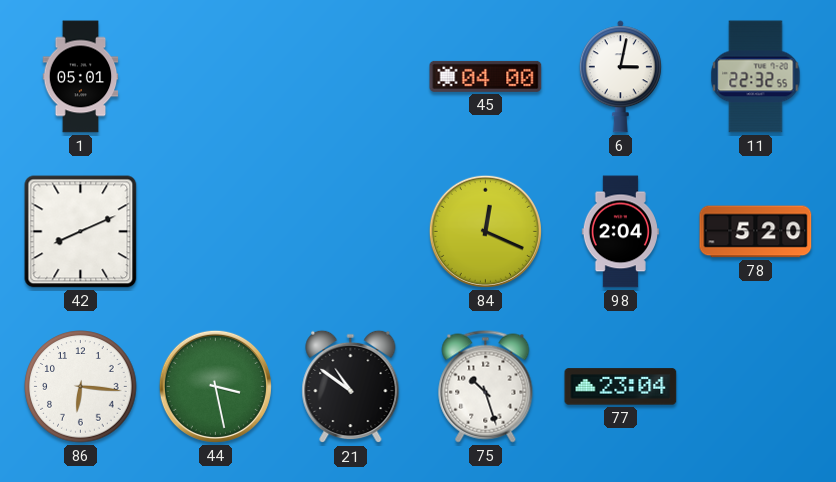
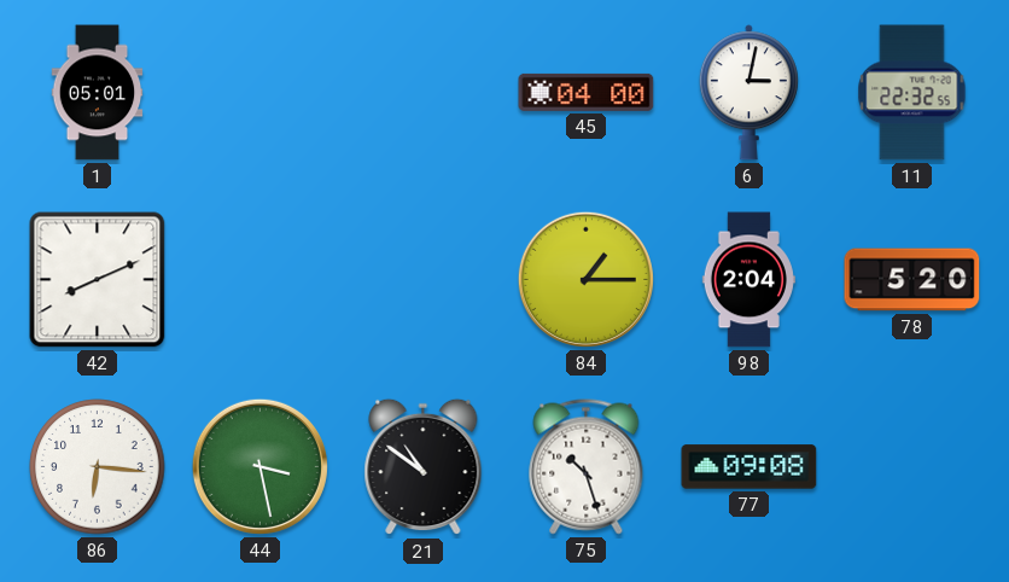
84: 12:19 -> 1:15 (585, 279)
77: 23:04 -> 09:08 (750, 467)
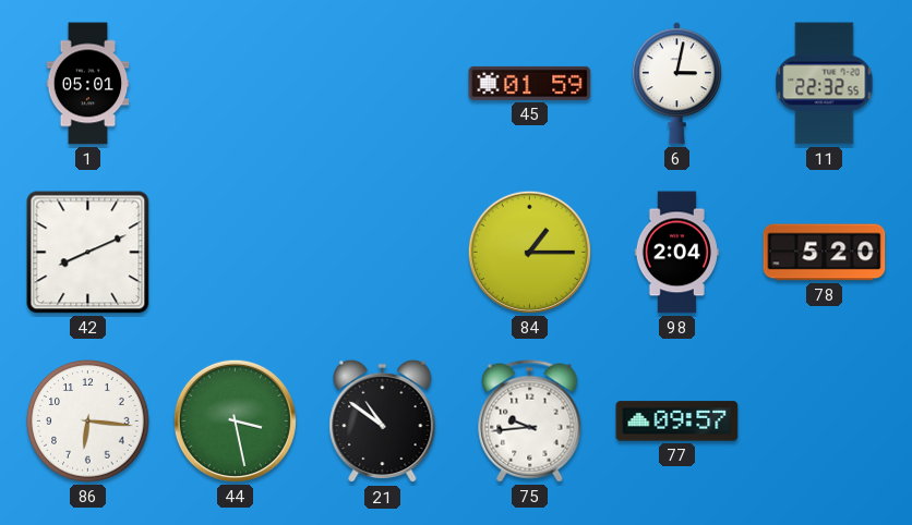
45: 04:00 -> 01:59 (530, 83)
75: 10:27 -> 9:44 (530, 422)
77: 09:08 -> 09:57 (677, 422)
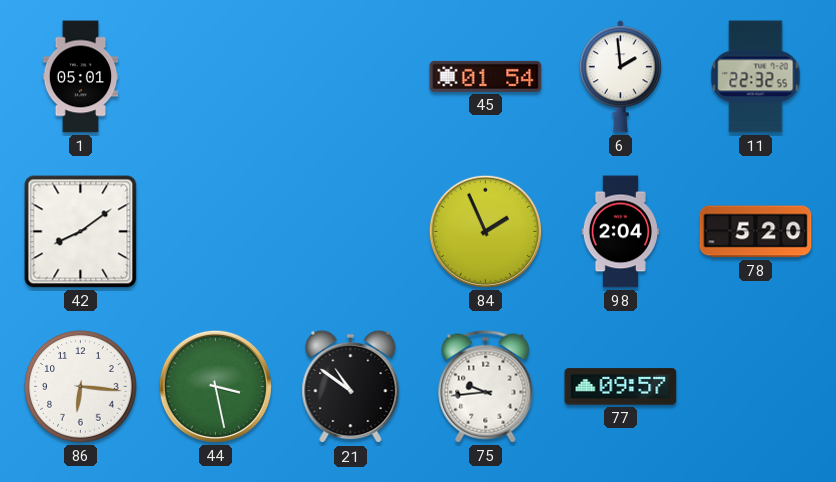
45: 01:59 -> 01:54 (486, 76)
6: 3:02 -> 1:59 (620, 77)
42: 8:11 -> 8:09 (81, 232)
84: 1:15 -> 1:56 (485, 231)
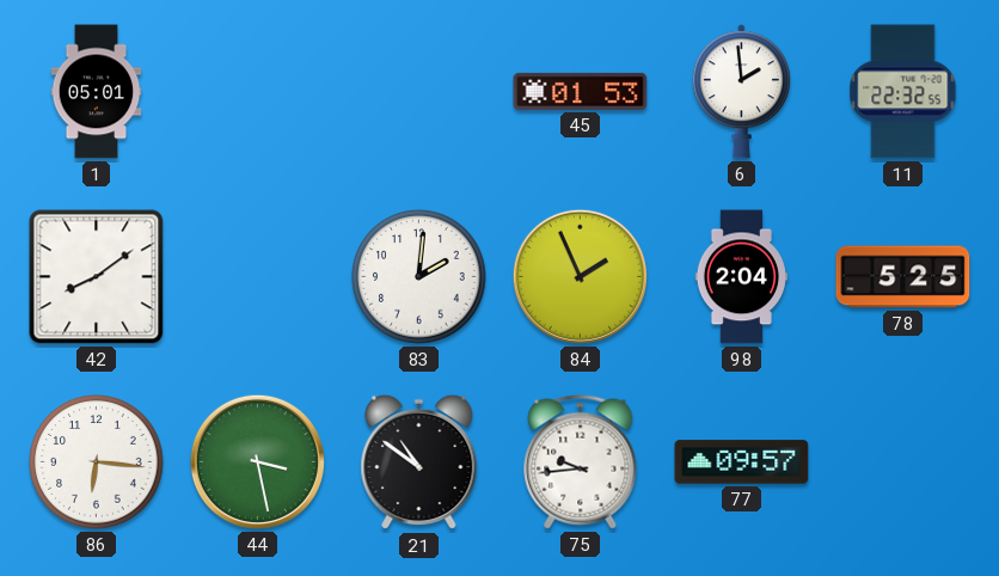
45: 01:54 -> 01:53 (581, 91)
83: none -> 2:01 (419, 277)
78: 5:20 -> 5:25 (903, 277)
